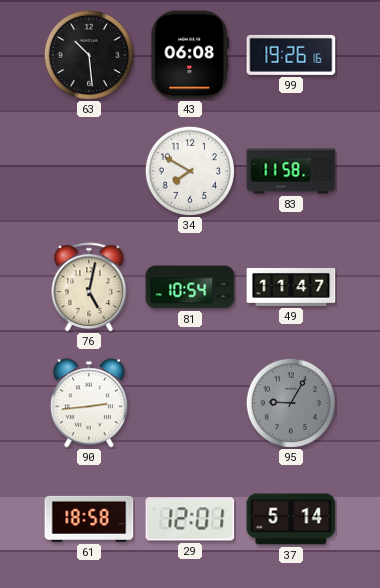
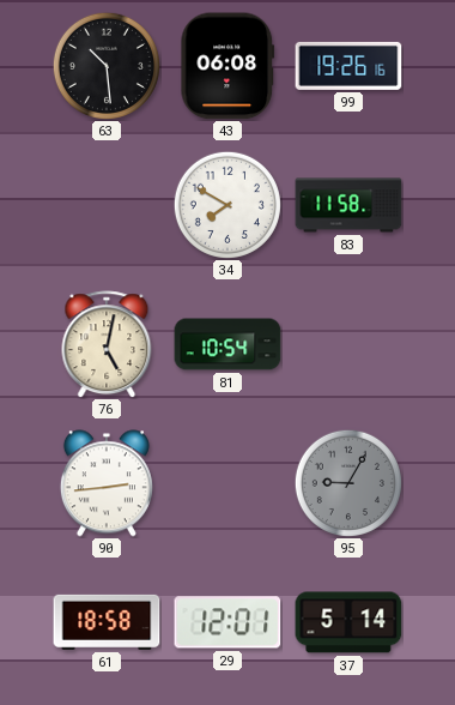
49: 11:47 -> none (291, 287)
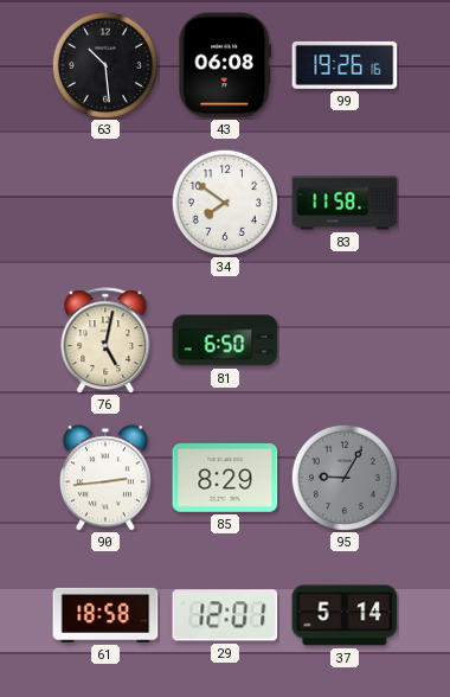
34: 7:50 -> 7:51 (225, 203)
81: 10:54 -> 6:50 (225, 340)
85: none -> 8:29 (225, 478)
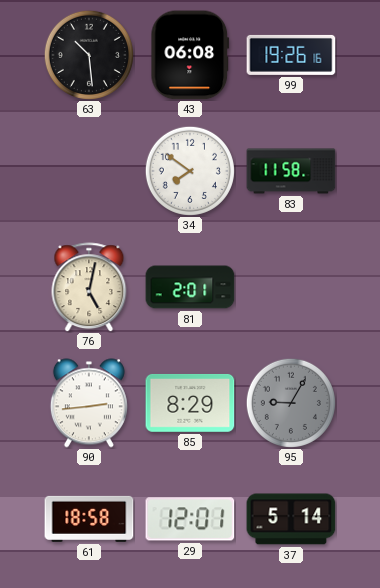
81: 6:50 -> 2:01 (190, 287)
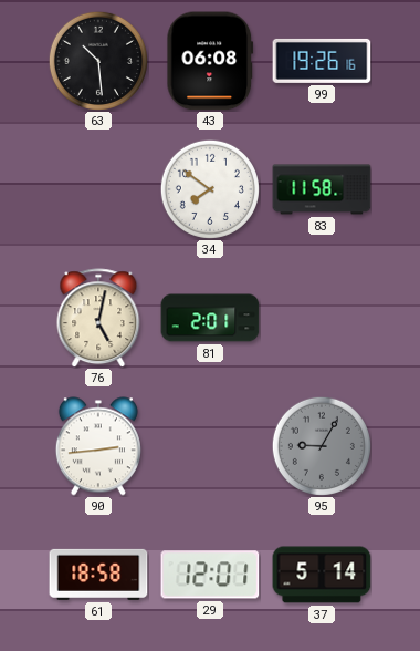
85: 8:29 -> none (190, 403)
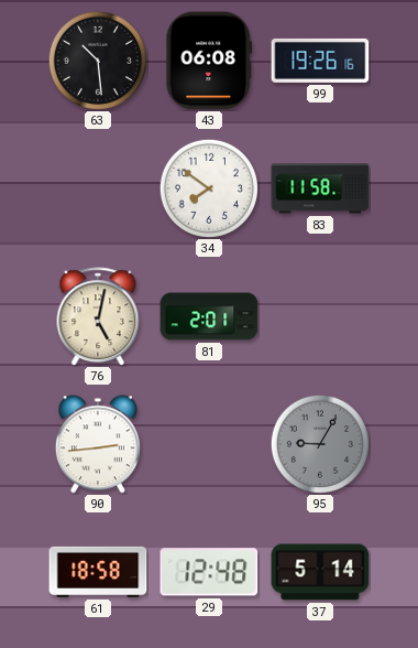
29: 12:01 -> 12:48 (209, 572)
